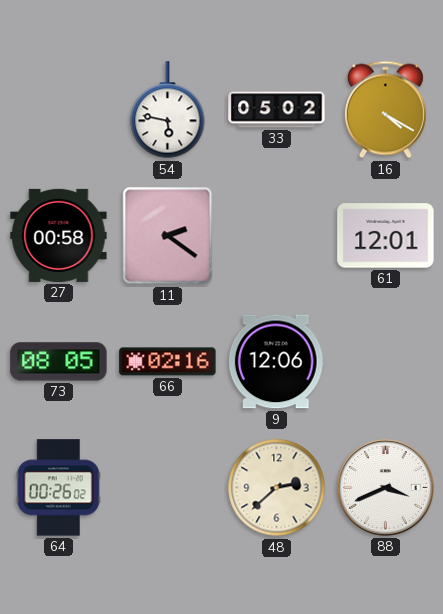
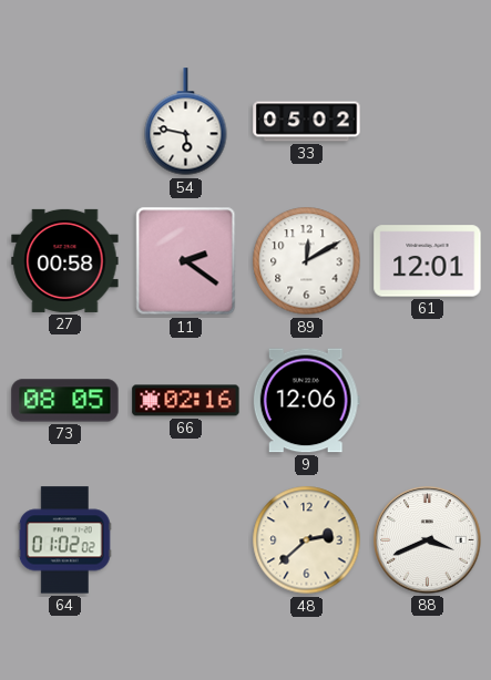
16: 4:20 -> none (385, 110)
89: none -> 12:10 (307, 261)
64: 00:26 -> 01:02 (64, 540)
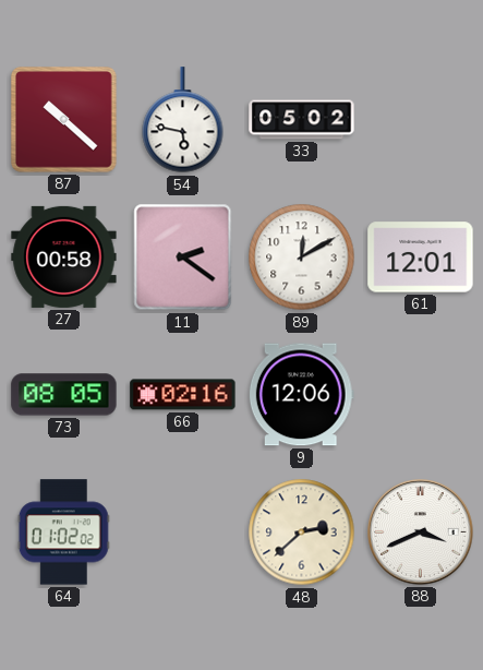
87: none -> 10:22 (64, 120)
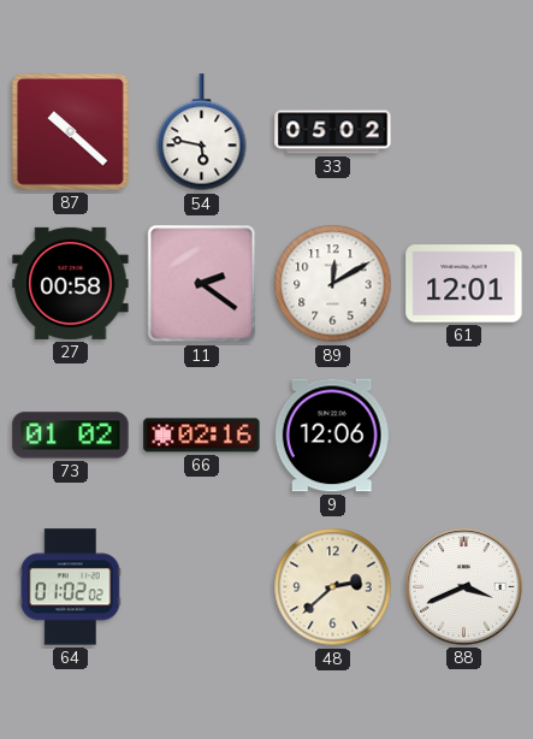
73: 08:05 -> 01:02 (71, 436)
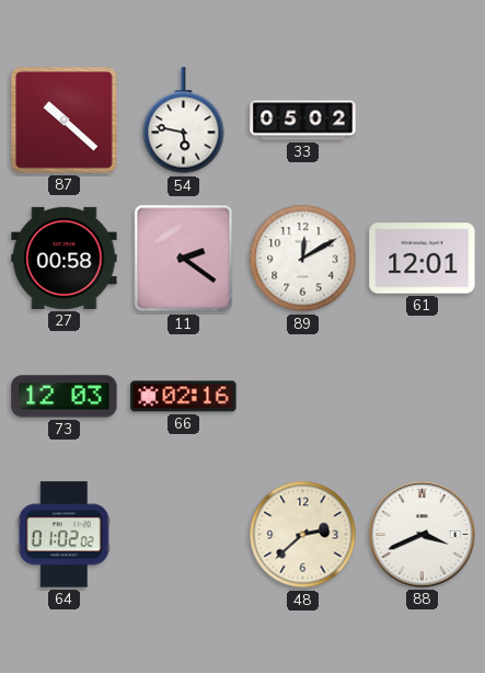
73: 01:02 -> 12:03 (65, 397)
9: 12:06 -> none (332, 436)
